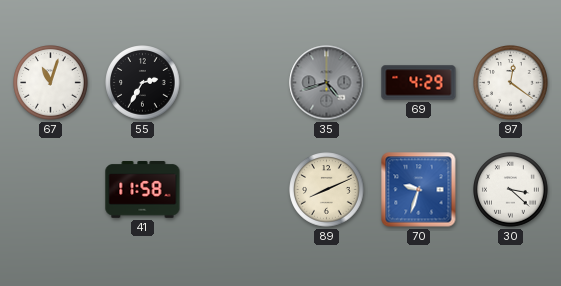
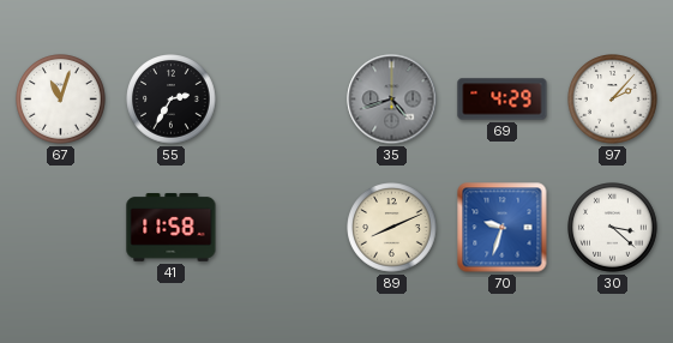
97: 12:21 -> 2:07 (613, 100)
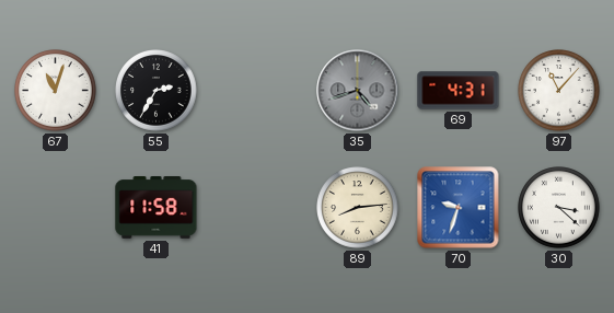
69: 4:29 -> 4:31 (459, 91)
97: 2:07 -> 11:07 (559, 91)
89: 8:11 -> 8:14 (358, 208)
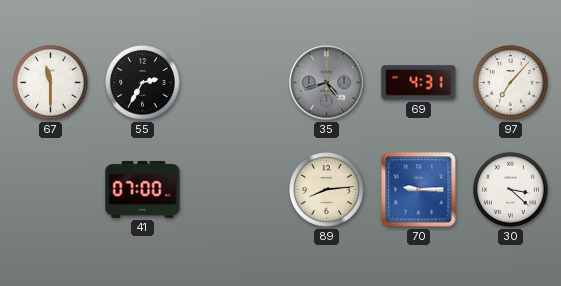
67: 11:03 -> 11:30 (51, 83)
97: 11:07 -> 7:07 (511, 83)
41: 11:58 -> 07:00 (143, 190)
70: 9:33 -> 9:15 (419, 190)
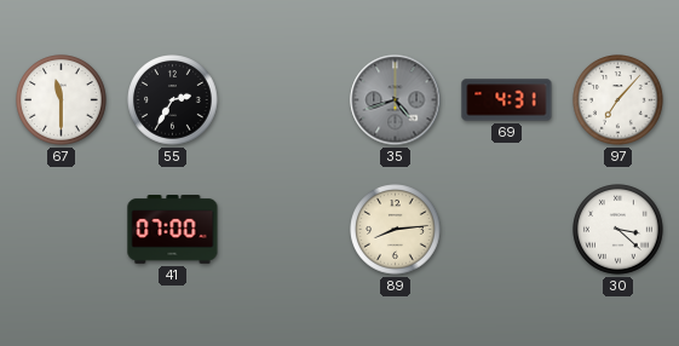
70: 9:15 -> none (419, 190)
